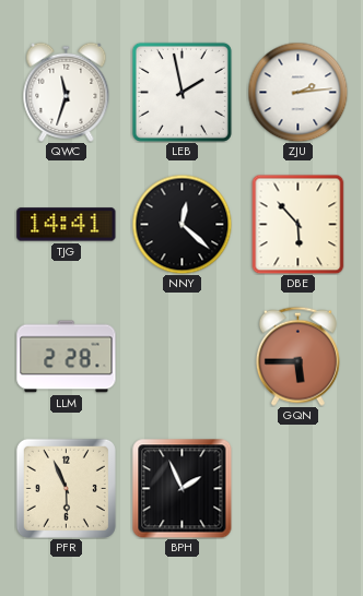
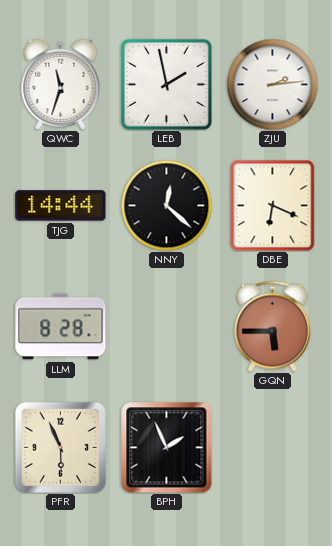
TJG: 14:41 -> 14:44 (61, 206)
DBE: 5:53 -> 6:19 (273, 205)
LLM: 2:28 -> 8:28 (61, 327)
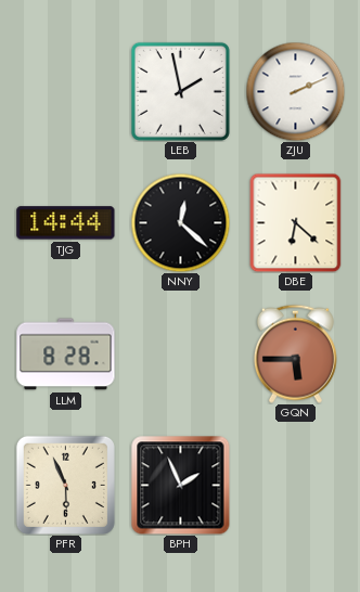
QWC: 11:33 -> none (61, 84)
ZJU: 2:14 -> 2:11 (295, 91)
DBE: 6:19 -> 6:22 (296, 222)
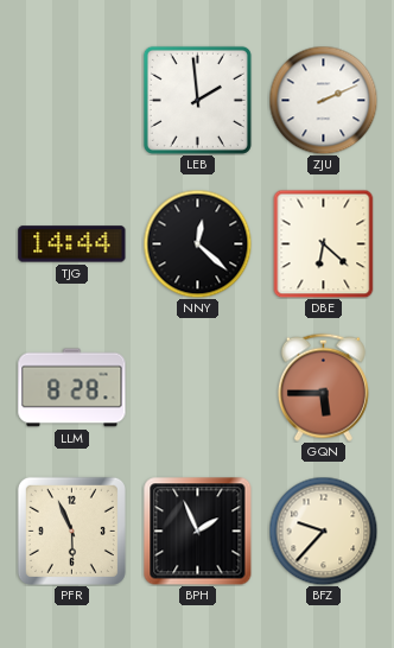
LEB: 1:58 -> 1:59 (197, 100)
BFZ: none -> 9:37 (323, 531)
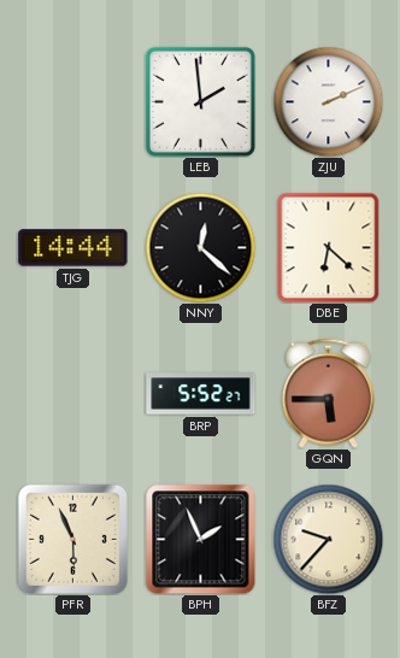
LLM: 8:28 -> none (72, 388)
BRP: none -> 5:52 (201, 394)
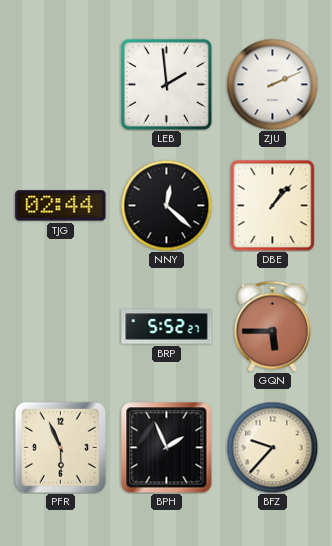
TJG: 14:44 -> 02:44 (61, 206)
DBE: 6:22 -> 1:07 (273, 205)
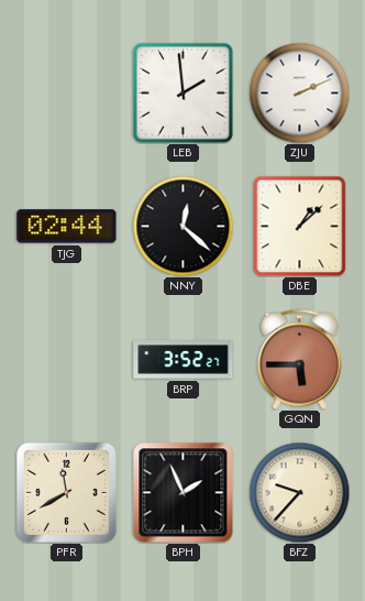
DBE: 1:07 -> 1:08 (300, 226)
BRP: 5:52 -> 3:52 (184, 360)
PFR: 5:56 -> 11:40 (66, 492)
